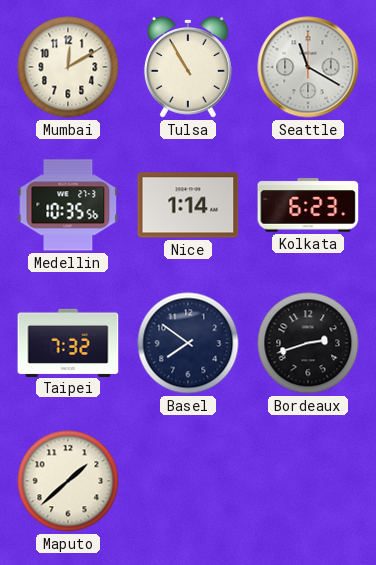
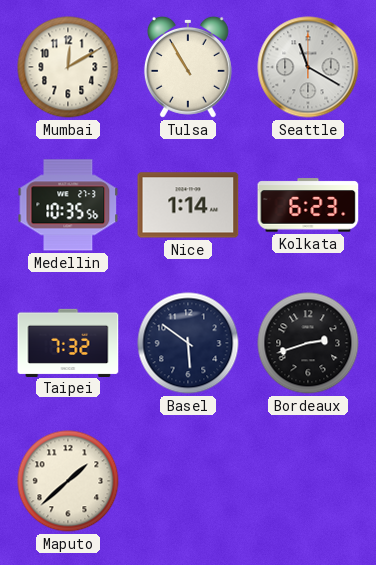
Basel: 7:51 -> 5:51 (188, 343)
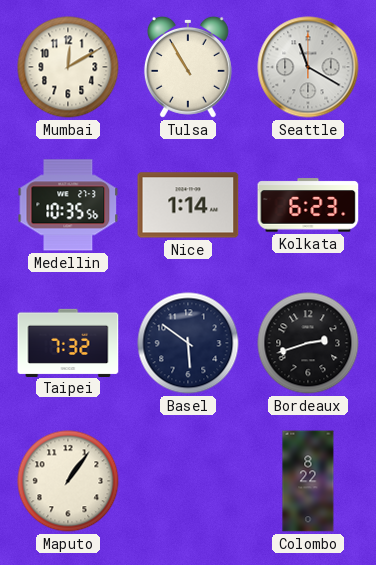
Maputo: 1:38 -> 1:06 (68, 481)
Colombo: none -> 8:22 (308, 481)
